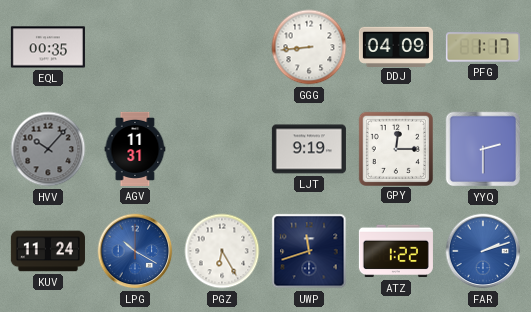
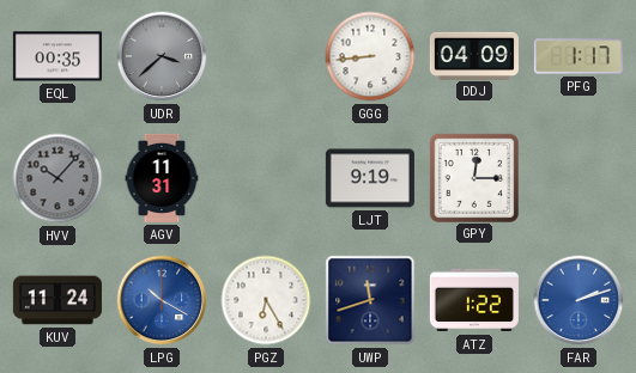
UDR: none -> 3:38 (162, 56)
YYQ: 2:30 -> none (483, 149)
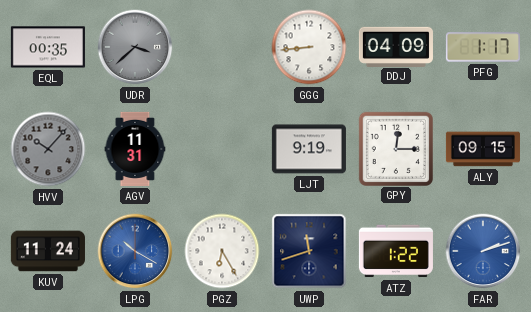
ALY: none -> 09:15 (483, 149)
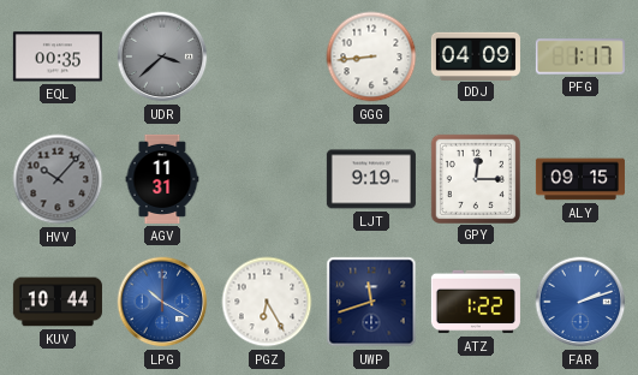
KUV: 11:24 -> 10:44 (58, 302)
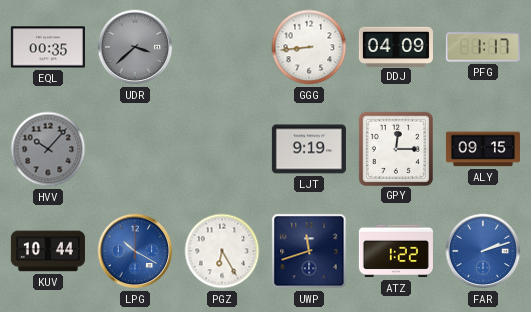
AGV: 11:31 -> none (162, 179)
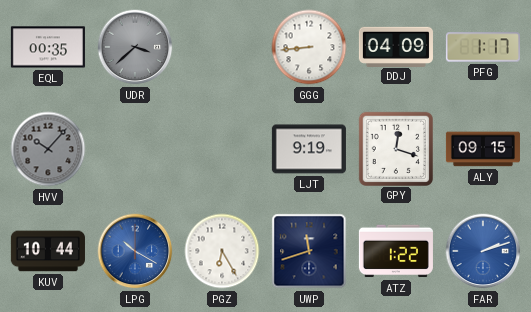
GPY: 12:15 -> 12:18 (395, 148)
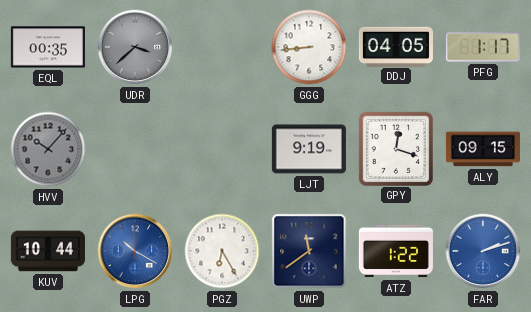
DDJ: 04:09 -> 04:05 (396, 46)
UWP: 11:42 -> 11:39 (309, 251)
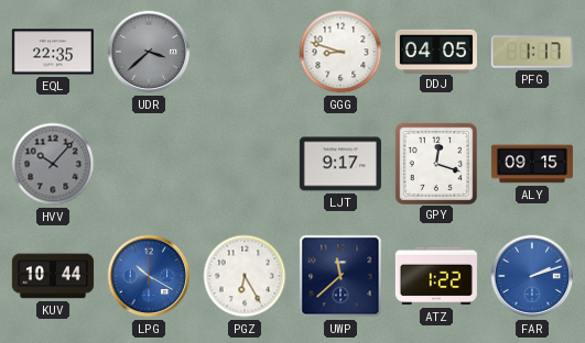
EQL: 00:35 -> 22:35 (53, 52)
GGG: 8:44 -> 8:48 (340, 52)
LJT: 9:19 -> 9:17 (340, 164)
UWP: 11:39 -> 11:38 (340, 276)
